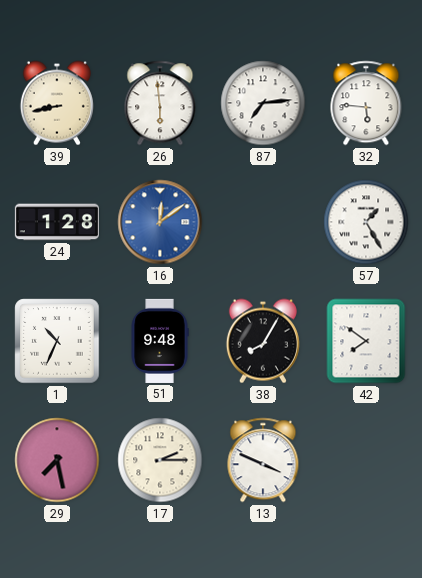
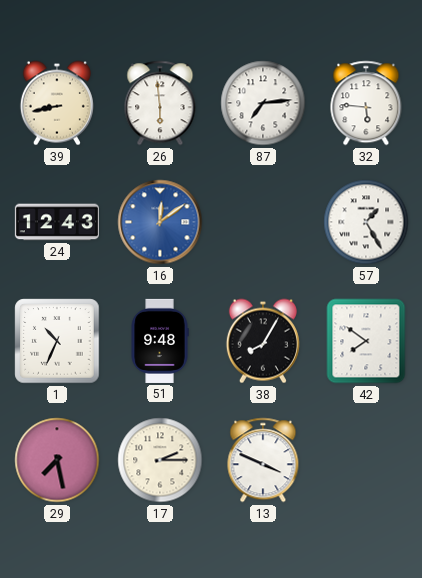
24: 1:28 -> 12:43 (57, 222)
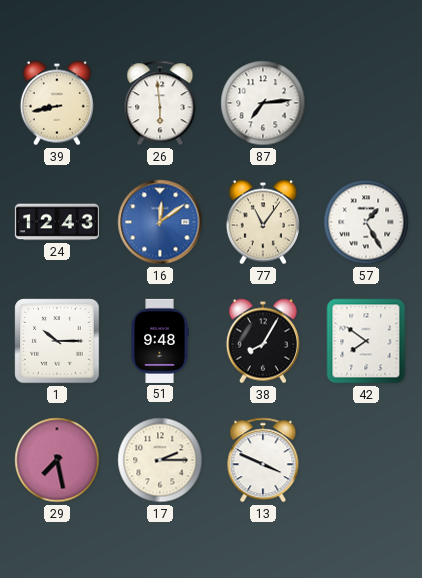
32: 5:46 -> none (366, 103)
77: none -> 11:06 (263, 222)
1: 10:34 -> 10:15 (57, 341)
